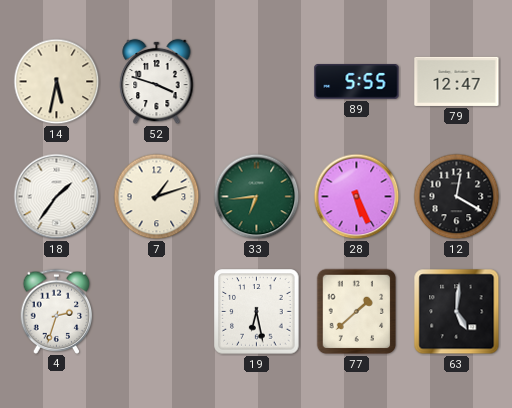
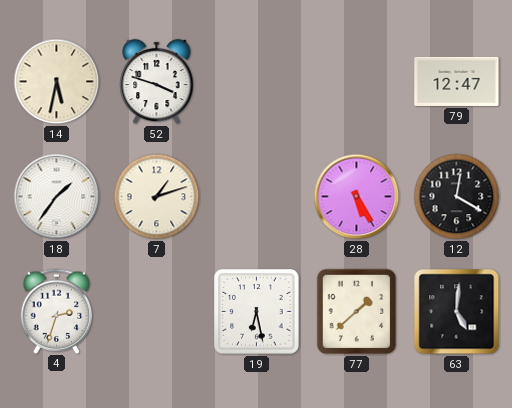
89: 5:55 -> none (357, 82)
33: 6:44 -> none (257, 197)
28: 5:26 -> 5:25 (357, 197)
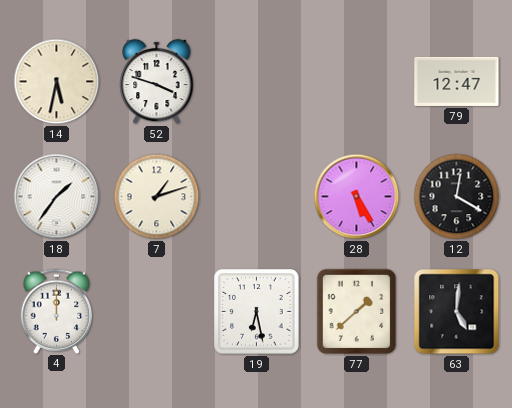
4: 2:33 -> 12:00 (57, 311)
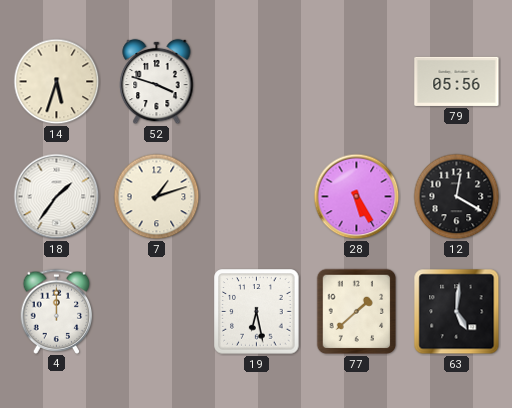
14: 5:32 -> 5:33 (57, 82)
79: 12:47 -> 05:56 (457, 81)
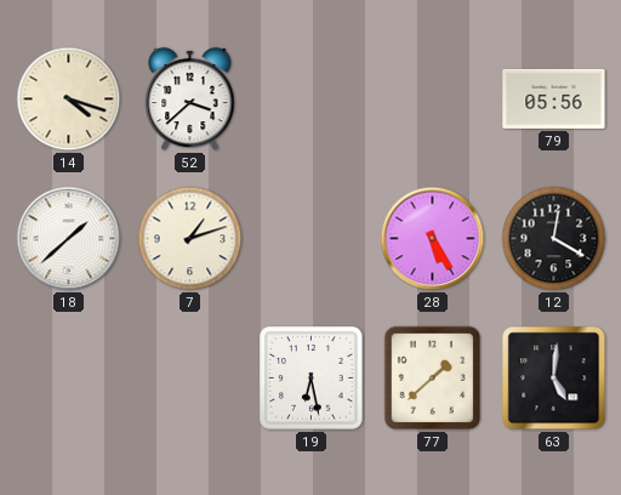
14: 5:33 -> 4:18 (69, 99)
52: 3:48 -> 3:38 (190, 99)
18: 1:36 -> 1:38 (69, 239)
4: 12:00 -> none (57, 311)
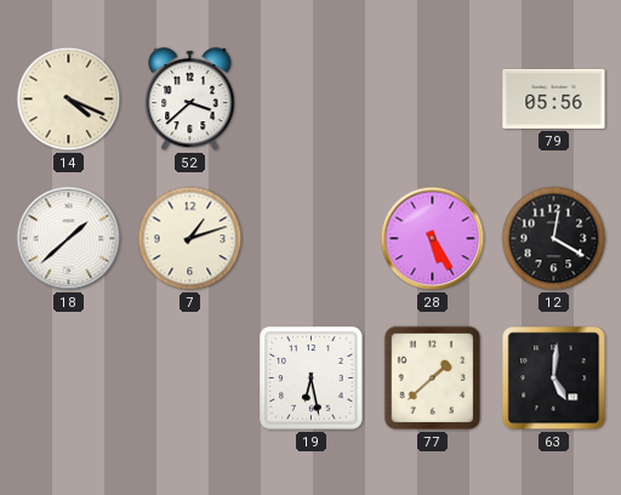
14: 4:18 -> 4:19 (69, 99)
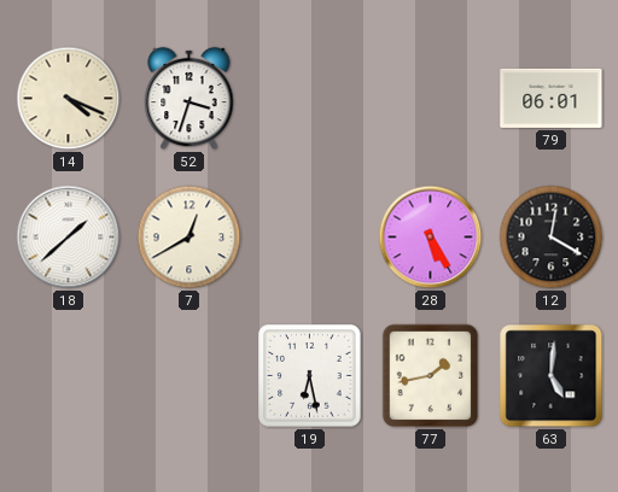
52: 3:38 -> 3:33 (190, 99)
79: 05:56 -> 06:01 (552, 98)
7: 1:12 -> 12:40 (190, 238)
77: 1:38 -> 1:43 (431, 376)
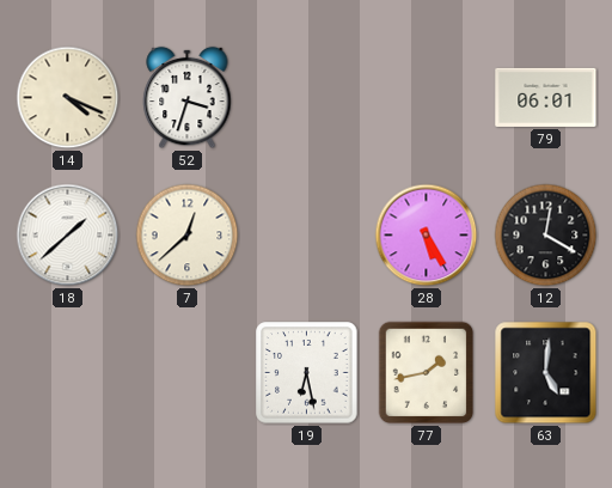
7: 12:40 -> 12:38 (188, 236)
